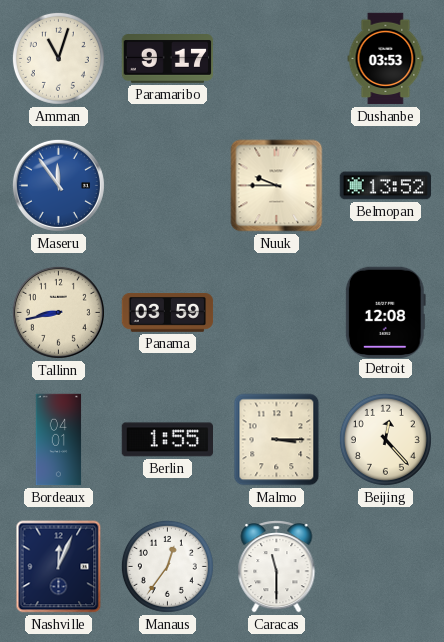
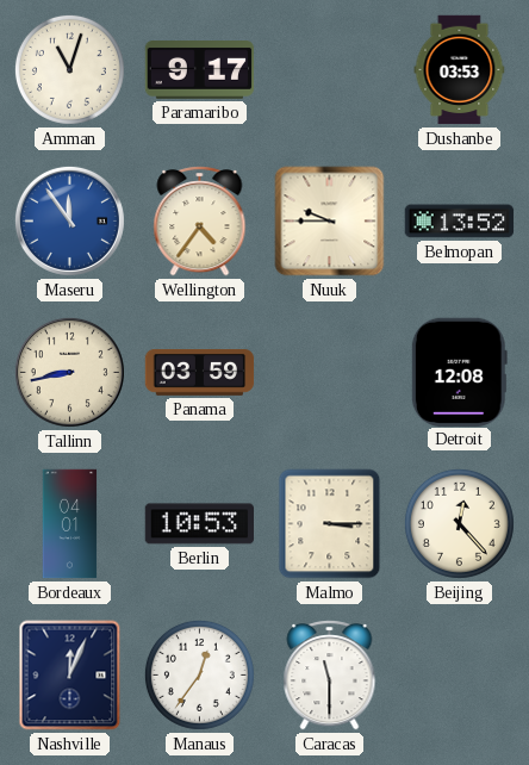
Wellington: none -> 4:36 (200, 222)
Berlin: 1:55 -> 10:53 (200, 524)
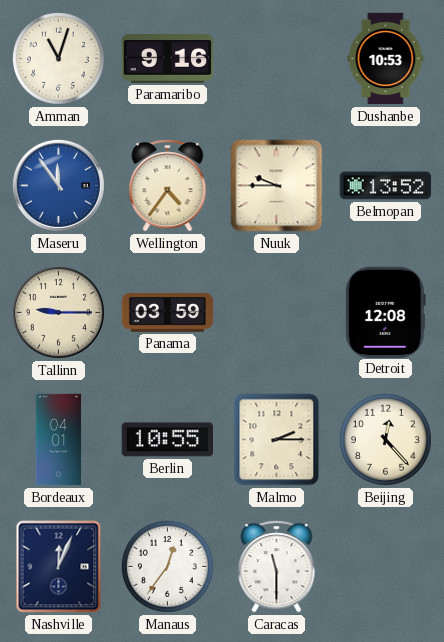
Paramaribo: 9:17 -> 9:16 (168, 59)
Dushanbe: 03:53 -> 10:53 (386, 59)
Tallinn: 8:43 -> 9:15 (58, 312)
Berlin: 10:53 -> 10:55 (168, 440)
Malmo: 3:15 -> 2:15 (277, 440)
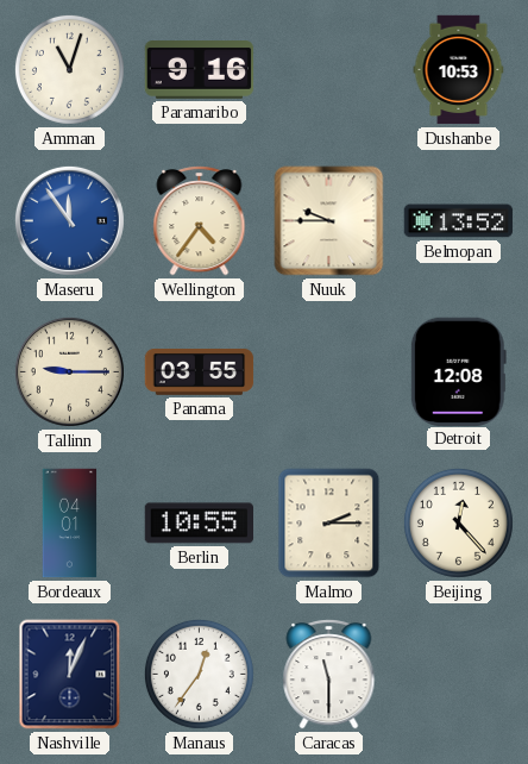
Panama: 03:59 -> 03:55 (200, 372)
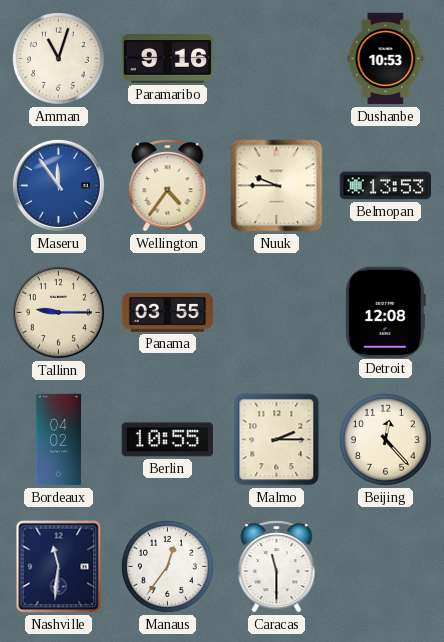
Belmopan: 13:52 -> 13:53 (386, 186)
Bordeaux: 04:01 -> 04:02 (59, 440)
Nashville: 12:04 -> 11:31 (59, 567)
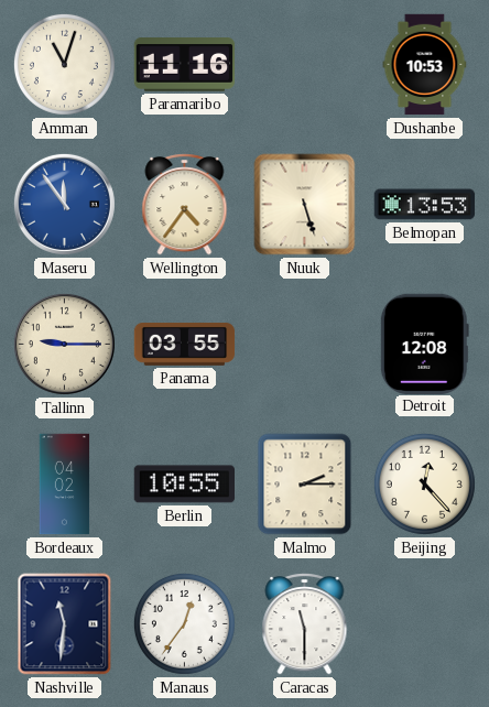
Paramaribo: 9:16 -> 11:16 (185, 65)
Nuuk: 9:45 -> 5:27 (305, 205)
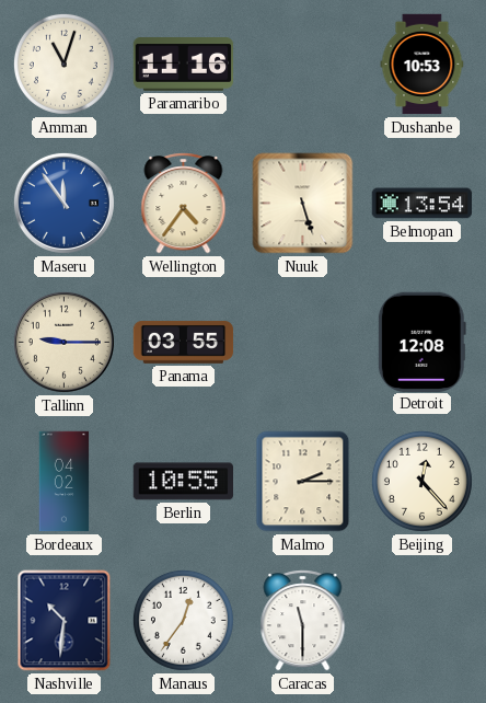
Belmopan: 13:53 -> 13:54 (423, 204)
Nashville: 11:31 -> 10:31 (65, 621)
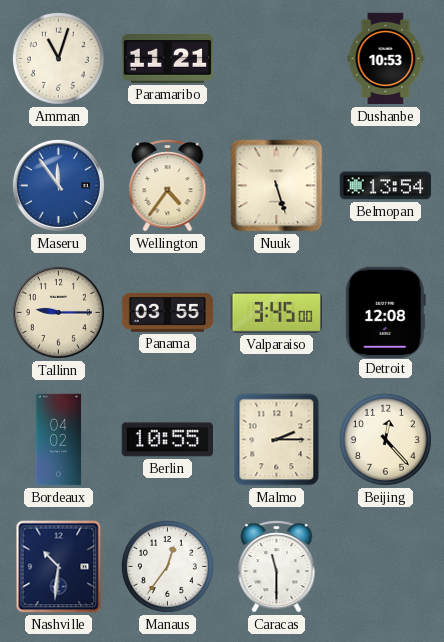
Paramaribo: 11:16 -> 11:21 (168, 59)
Valparaiso: none -> 3:45 (277, 312)
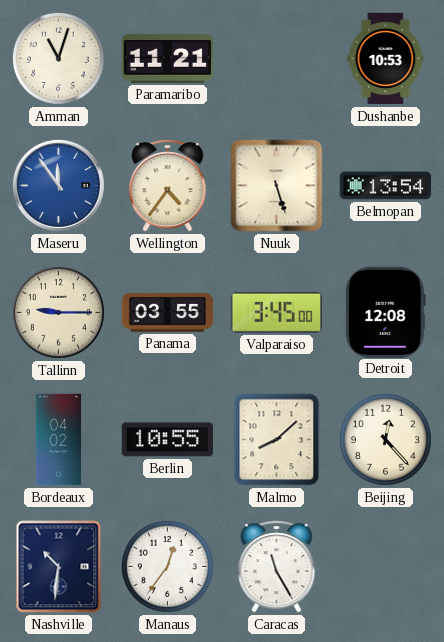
Malmo: 2:15 -> 8:08 (277, 440)
Caracas: 11:30 -> 11:25 (277, 567)
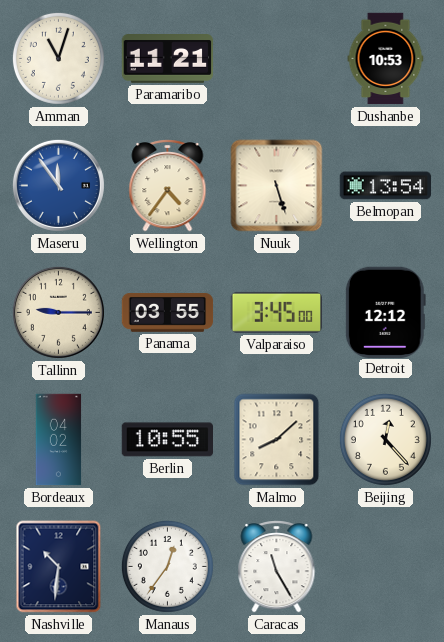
Detroit: 12:08 -> 12:12 (385, 312)
